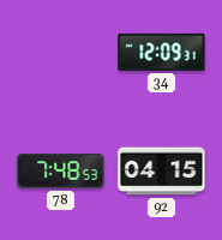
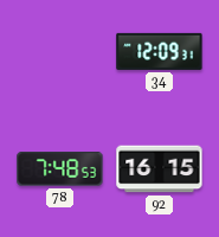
92: 04:15 -> 16:15 (160, 169)
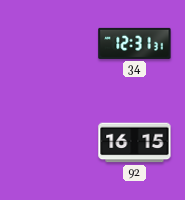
34: 12:09 -> 12:31 (135, 43)
78: 7:48 -> none (60, 169)
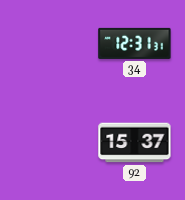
92: 16:15 -> 15:37 (135, 143)
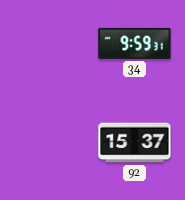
34: 12:31 -> 9:59 (135, 43)
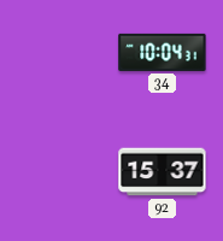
34: 9:59 -> 10:04 (163, 52)
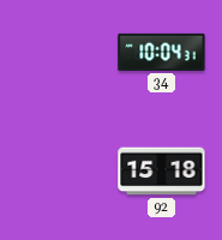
92: 15:37 -> 15:18 (162, 172)
